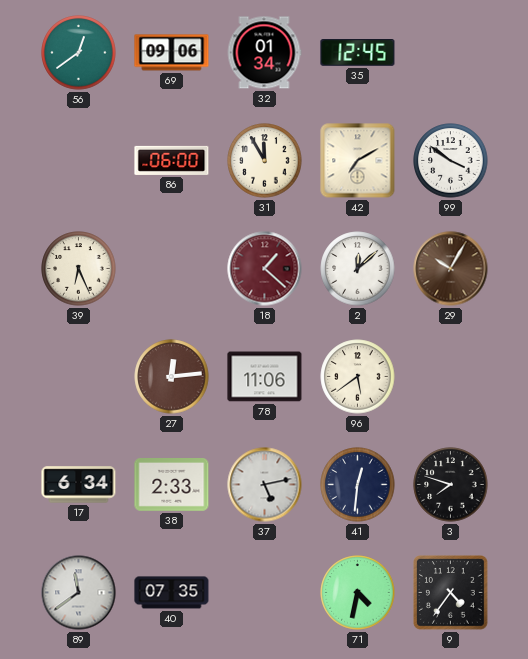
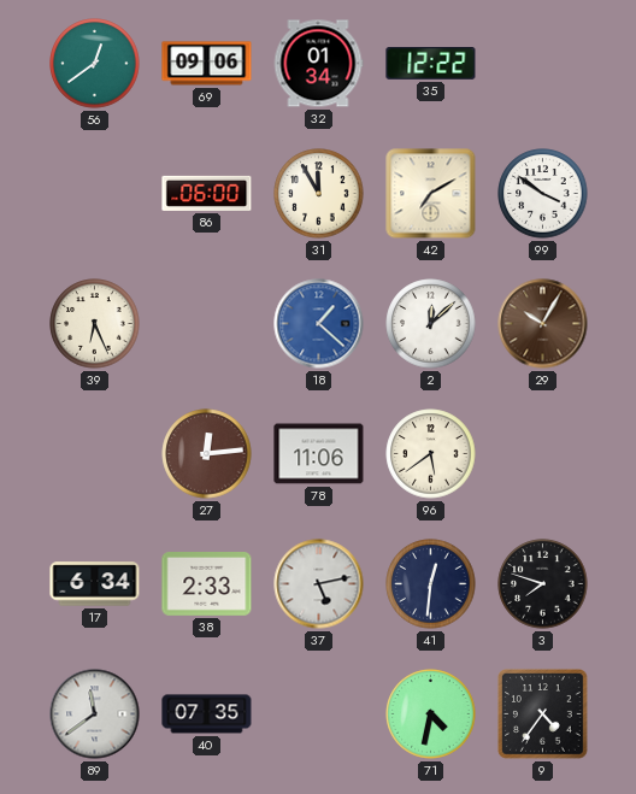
35: 12:45 -> 12:22 (431, 64)
18 dial: burgundy -> blue (319, 324)
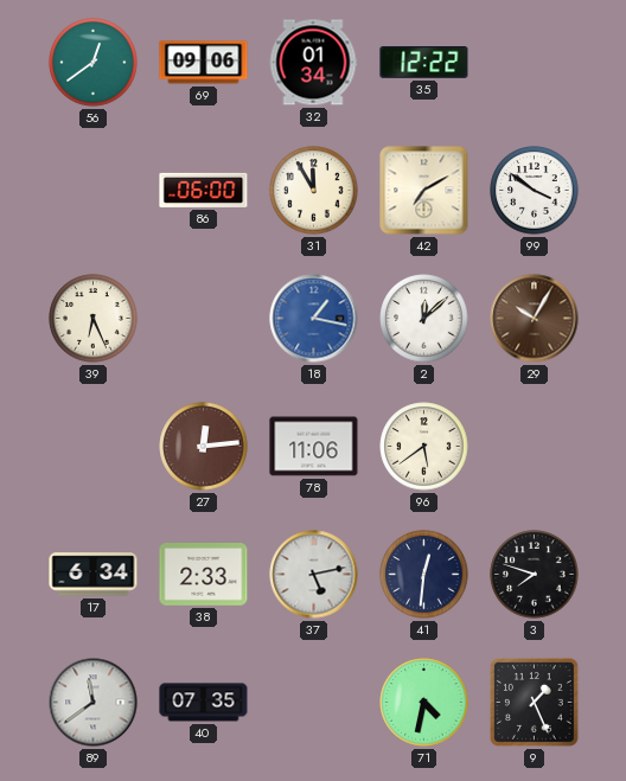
18: 1:22 -> 1:17 (314, 319)
9: 4:36 -> 1:26 (535, 703)
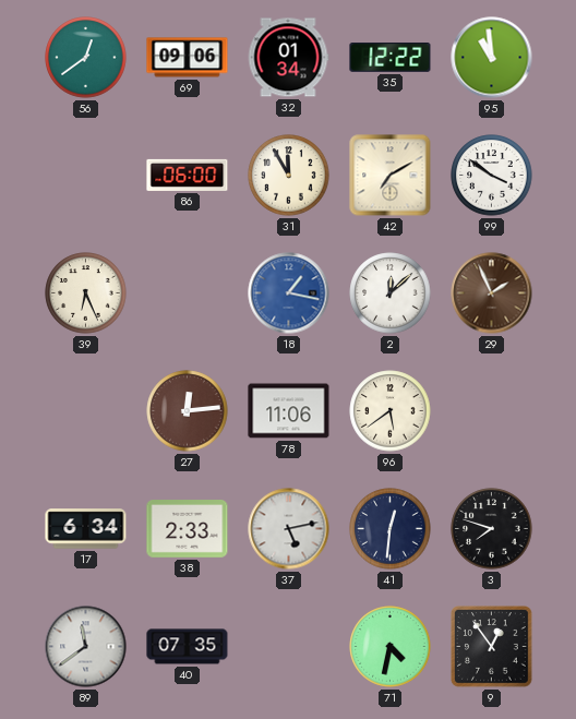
95: none -> 10:59 (492, 58)
29: 10:05 -> 1:56 (492, 293)
9: 1:26 -> 12:54 (492, 647)
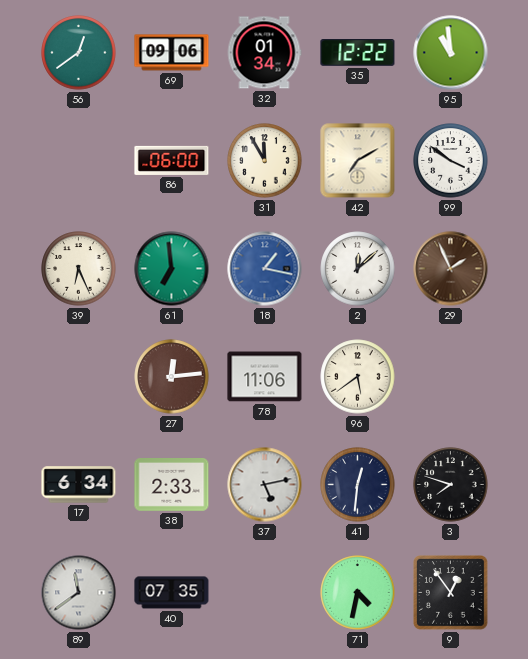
61: none -> 6:59 (172, 269)
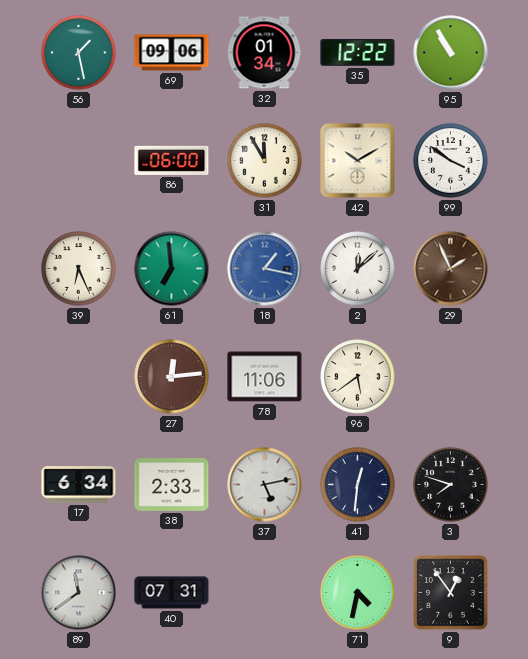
56: 12:39 -> 1:28 (79, 53)
95: 10:59 -> 10:55 (451, 53)
42: 7:10 -> 10:10 (358, 161)
40: 07:35 -> 07:31 (172, 593)
